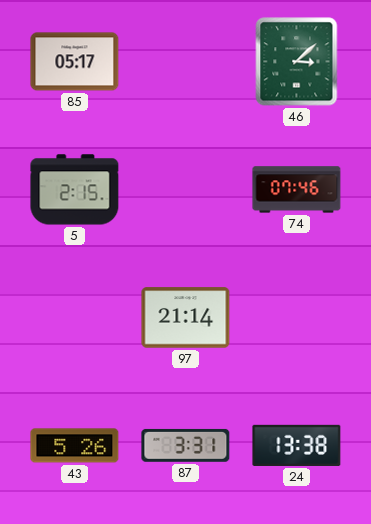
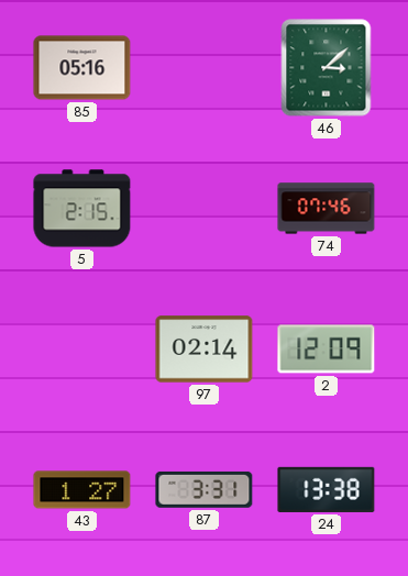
85: 05:17 -> 05:16 (82, 68)
97: 21:14 -> 02:14 (205, 350)
2: none -> 12:09 (327, 350)
43: 5:26 -> 1:27 (82, 490)
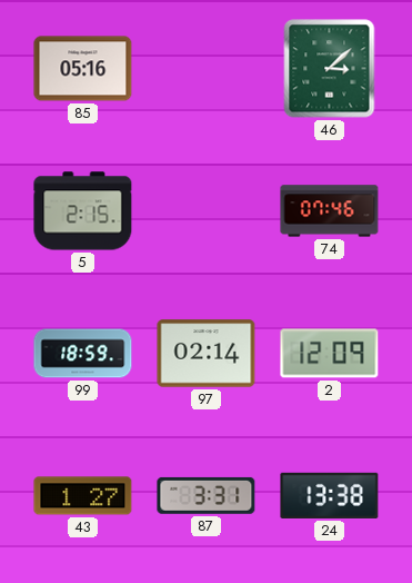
99: none -> 18:59 (83, 354)
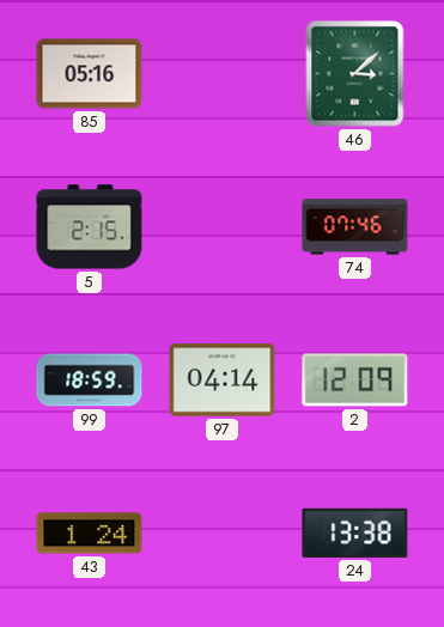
97: 02:14 -> 04:14 (223, 381)
43: 1:27 -> 1:24 (90, 534)
87: 3:31 -> none (207, 495)
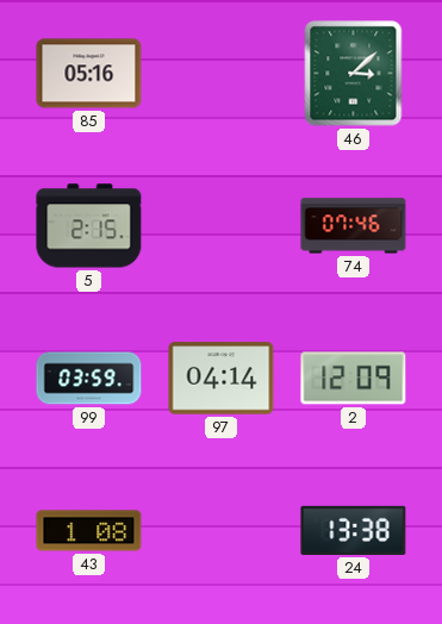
99: 18:59 -> 03:59 (89, 379)
43: 1:24 -> 1:08 (89, 531)
